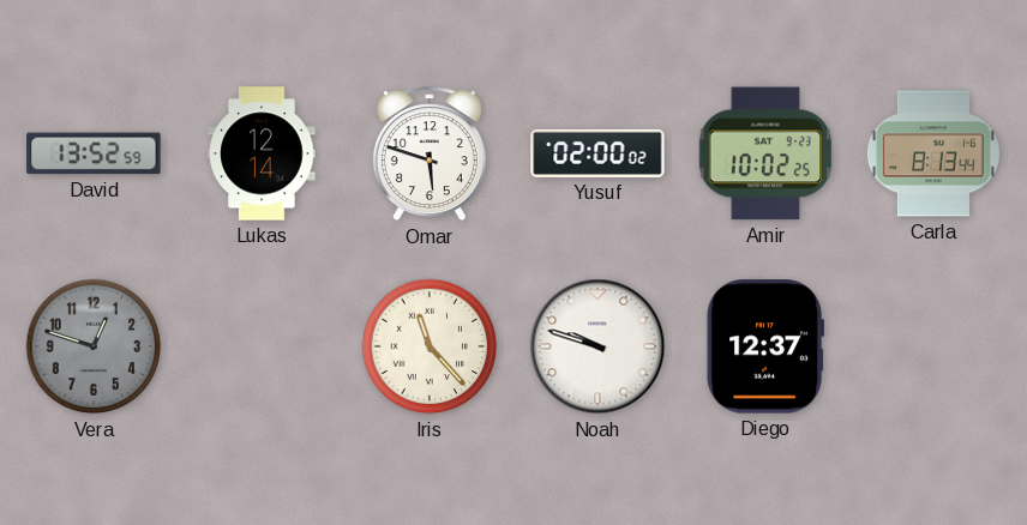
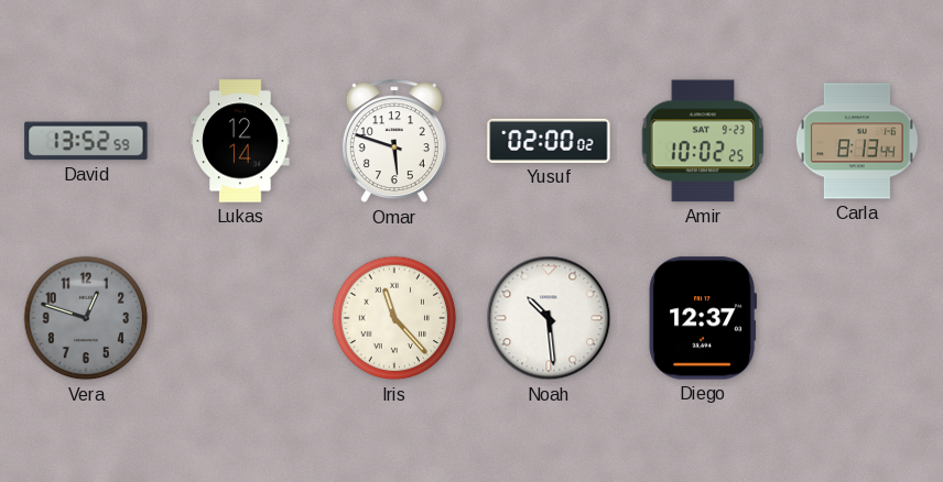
Noah: 9:48 -> 10:29 (549, 318)
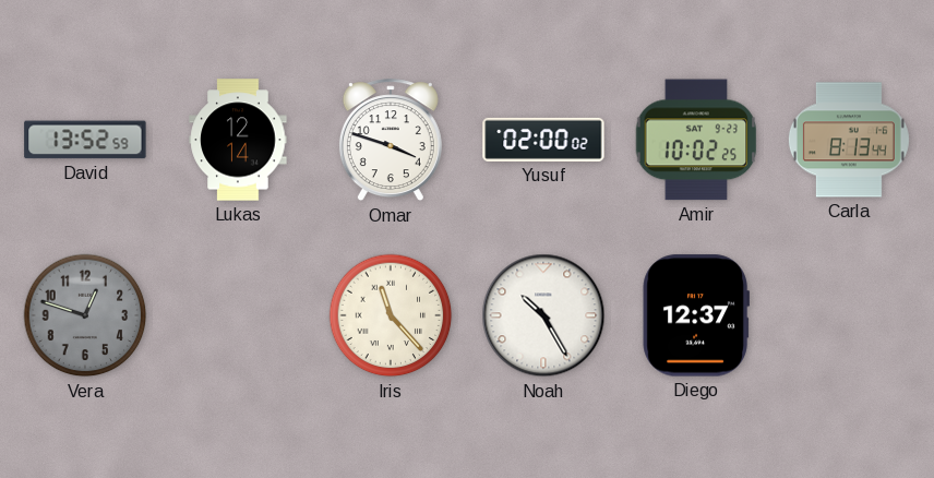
Omar: 5:48 -> 3:48 (391, 141)
Noah: 10:29 -> 10:25 (543, 315)
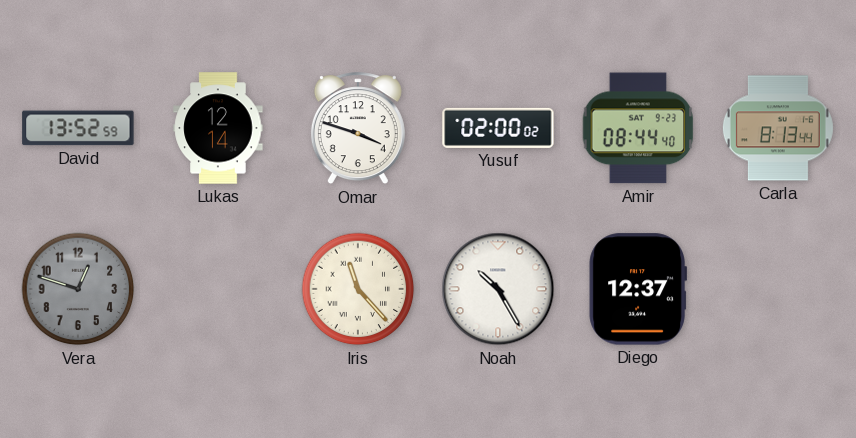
Amir: 10:02 -> 08:44 (638, 128)
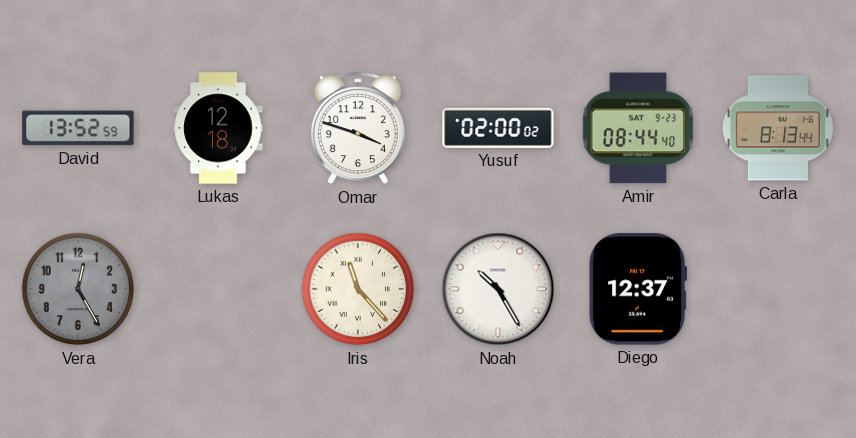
Lukas: 12:14 -> 12:18 (218, 128)
Vera: 12:48 -> 12:25 (78, 289)
